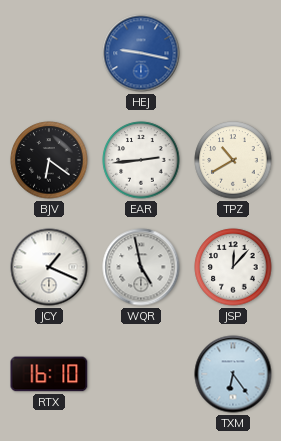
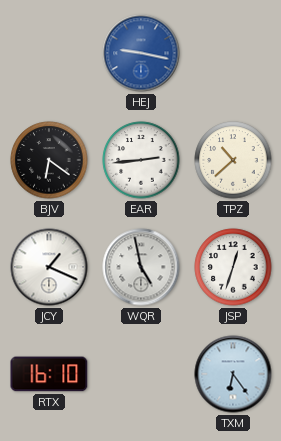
TPZ: 10:40 -> 10:38 (233, 160)
JSP: 12:07 -> 12:33 (233, 267)
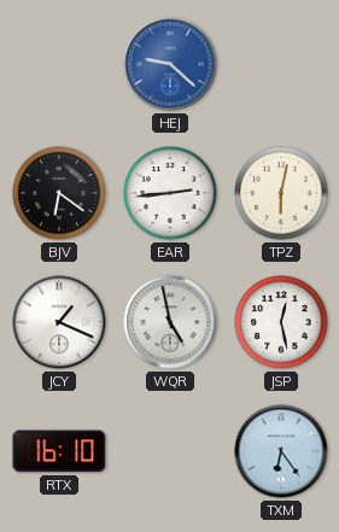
HEJ: 9:17 -> 9:22 (170, 64)
TPZ: 10:38 -> 6:02 (281, 193)
JSP: 12:33 -> 12:28 (281, 322)
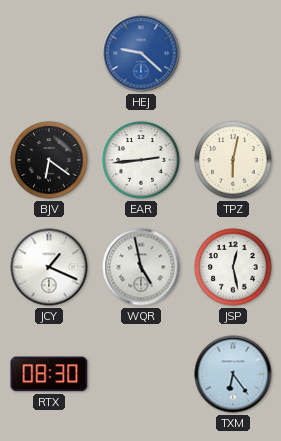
RTX: 16:10 -> 08:30 (49, 374)
